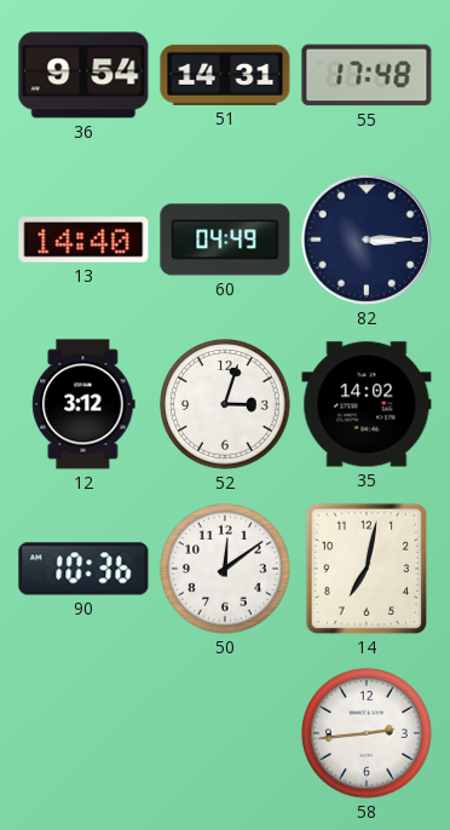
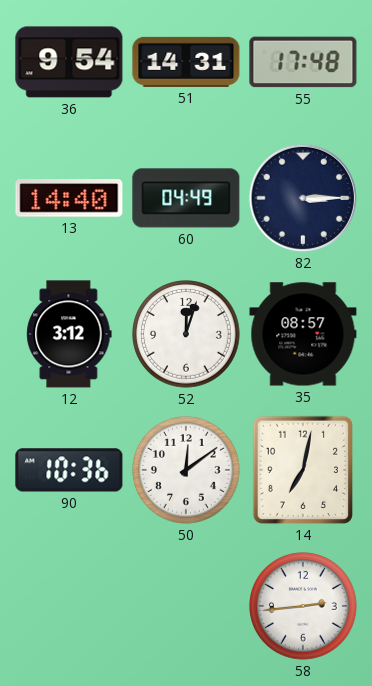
52: 3:03 -> 12:03 (186, 334)
35: 14:02 -> 08:57 (303, 334)
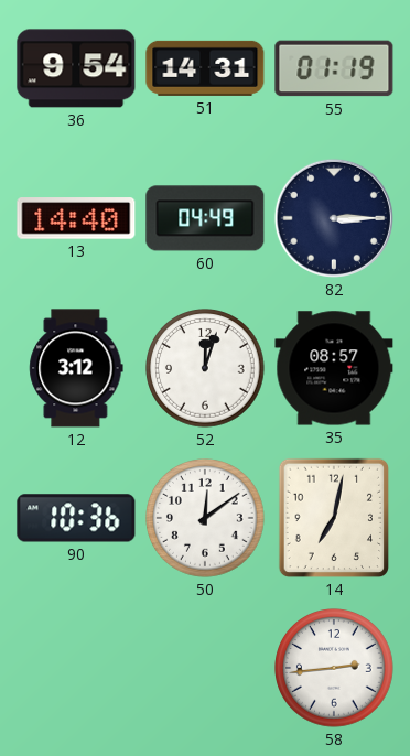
55: 17:48 -> 01:19 (334, 68)
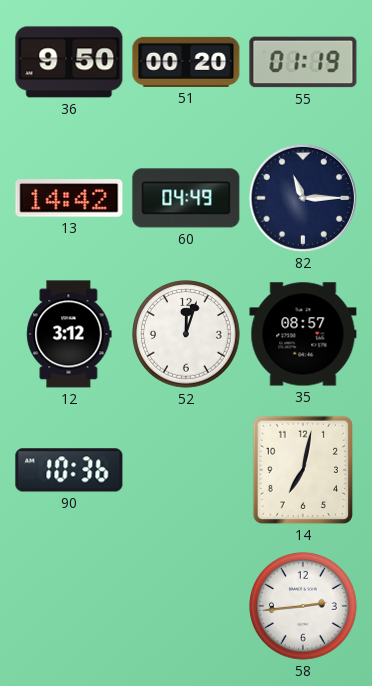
36: 9:54 -> 9:50 (69, 62)
51: 14:31 -> 00:20 (186, 62)
13: 14:40 -> 14:42 (69, 198)
82: 3:15 -> 11:15 (303, 198)
50: 12:09 -> none (205, 518)
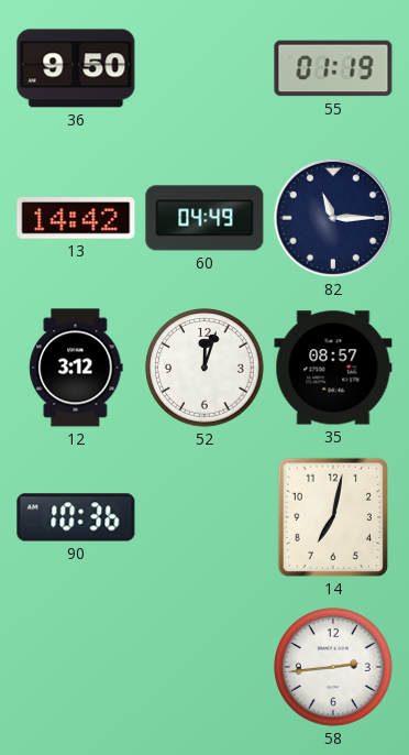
51: 00:20 -> none (186, 62)
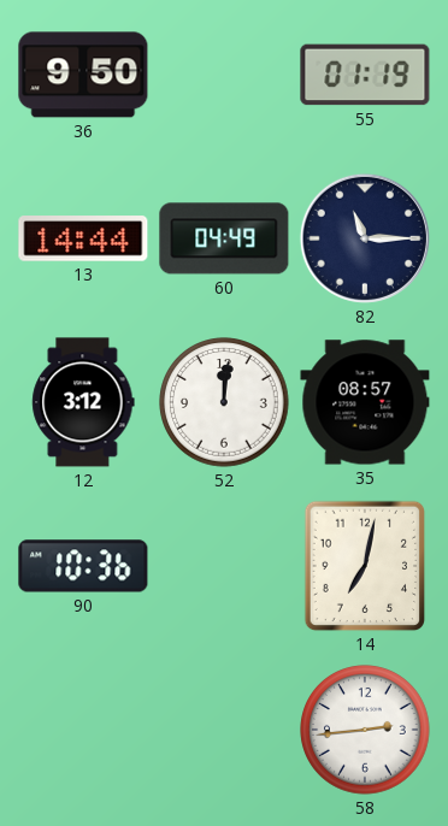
13: 14:42 -> 14:44 (83, 238)
52: 12:03 -> 12:01 (224, 402)
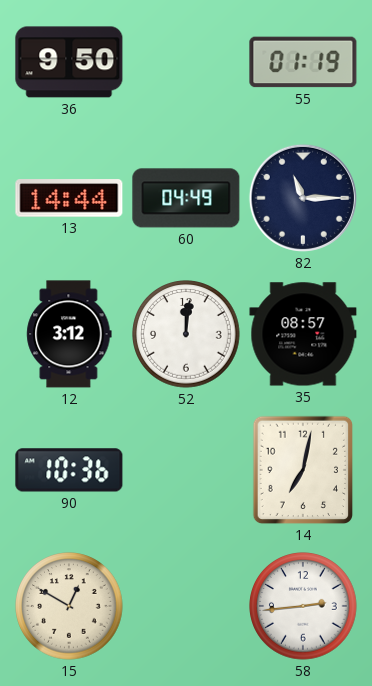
15: none -> 12:50 (69, 606)
